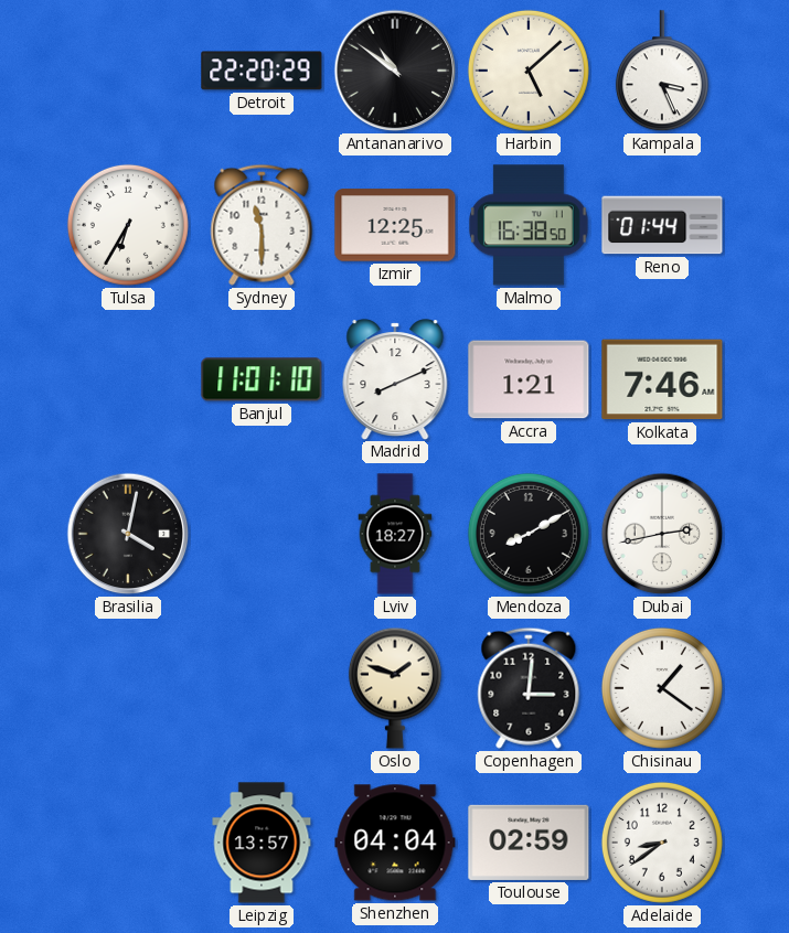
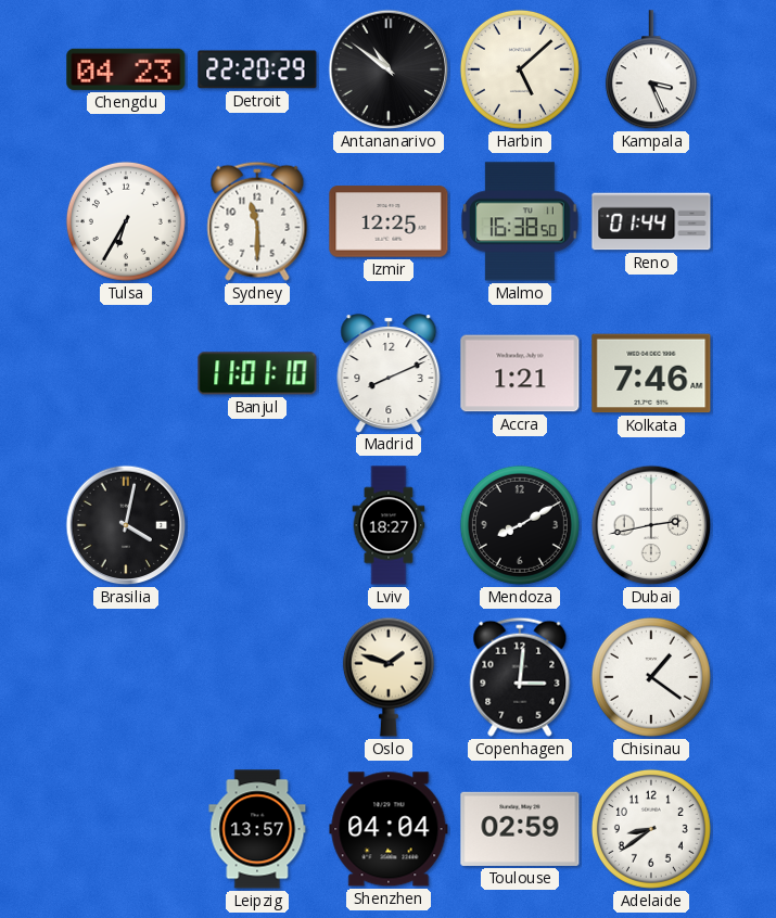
Chengdu: none -> 04:23 (126, 69)
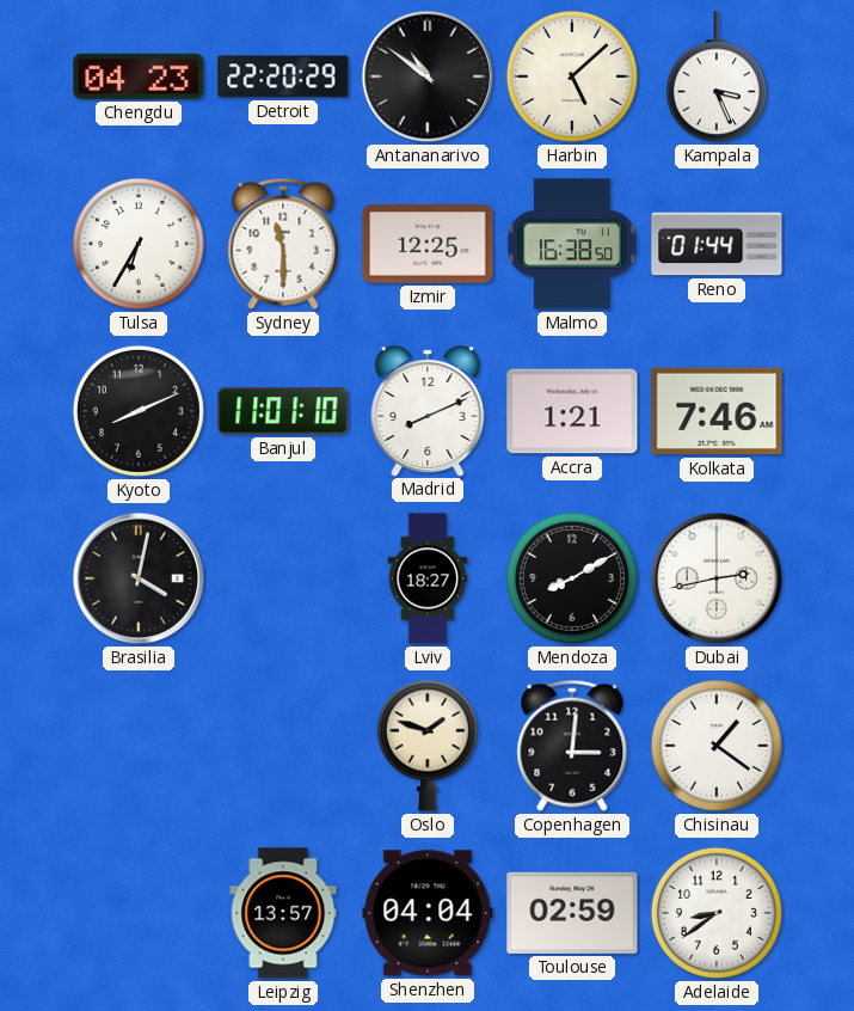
Kyoto: none -> 8:11 (139, 411)
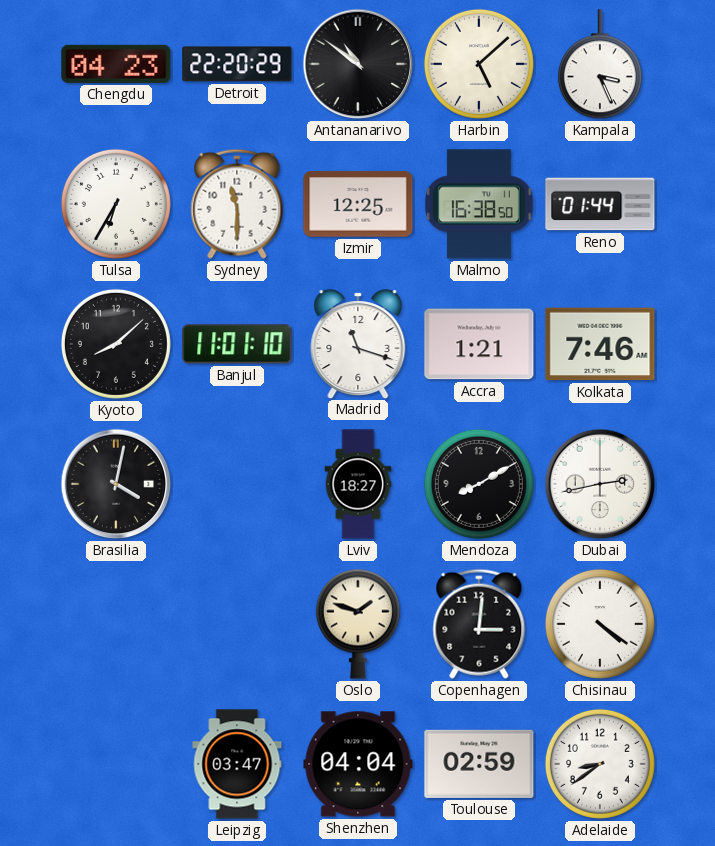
Kyoto: 8:11 -> 8:08 (116, 344)
Madrid: 8:11 -> 11:18 (358, 344)
Chisinau: 1:21 -> 4:21 (600, 624)
Leipzig: 13:57 -> 03:47 (237, 764)
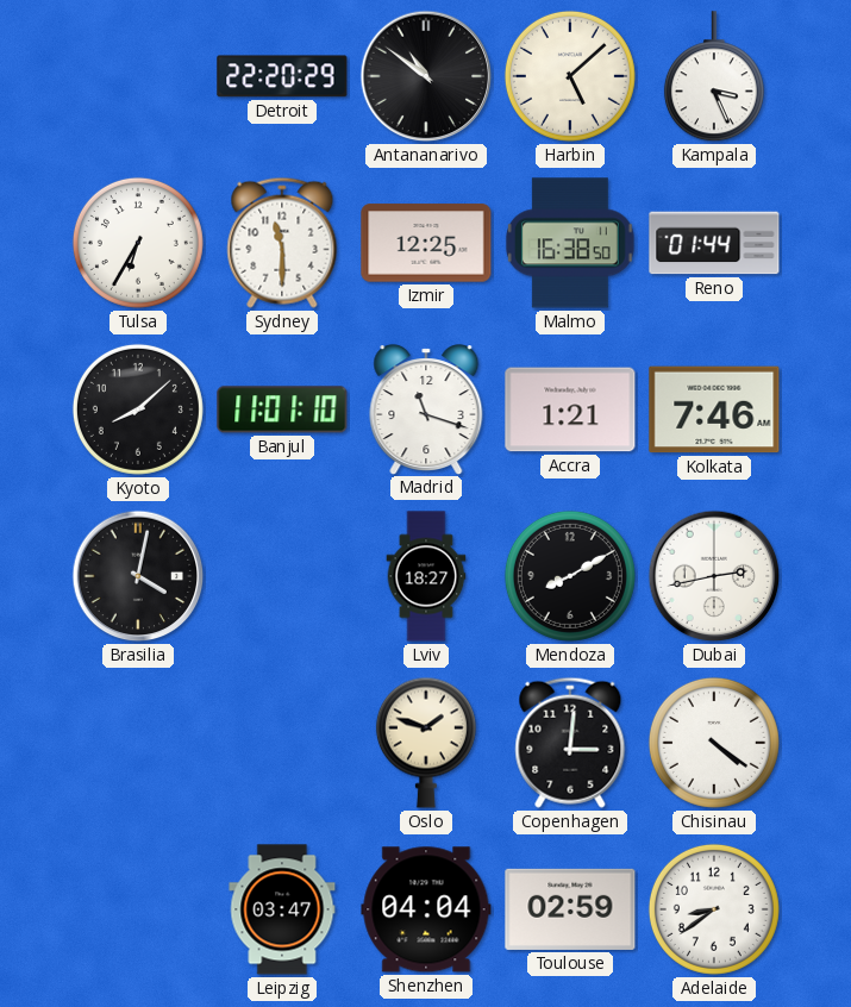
Chengdu: 04:23 -> none (116, 64)
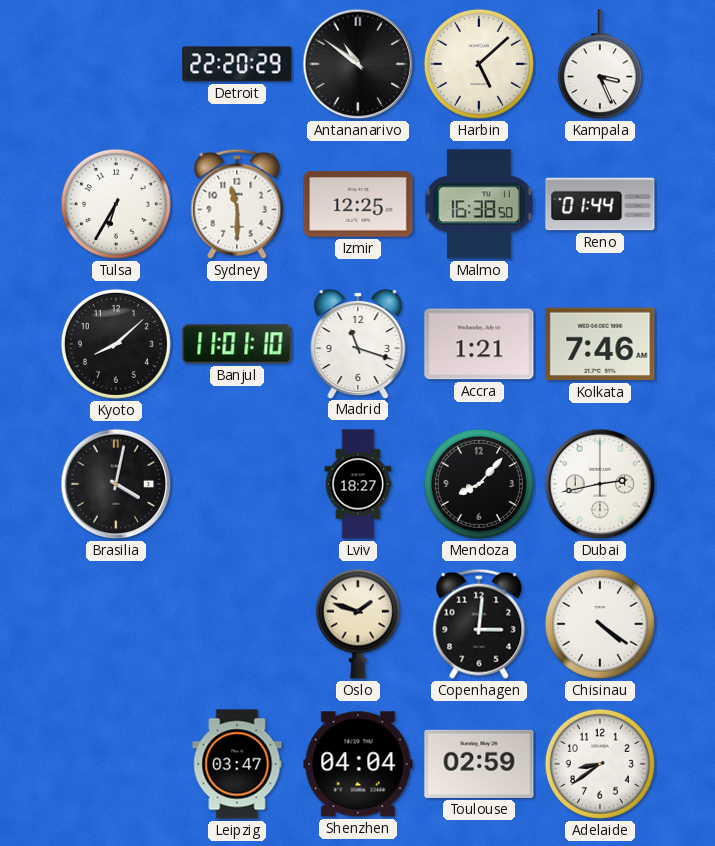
Mendoza: 8:10 -> 8:07 (479, 484)
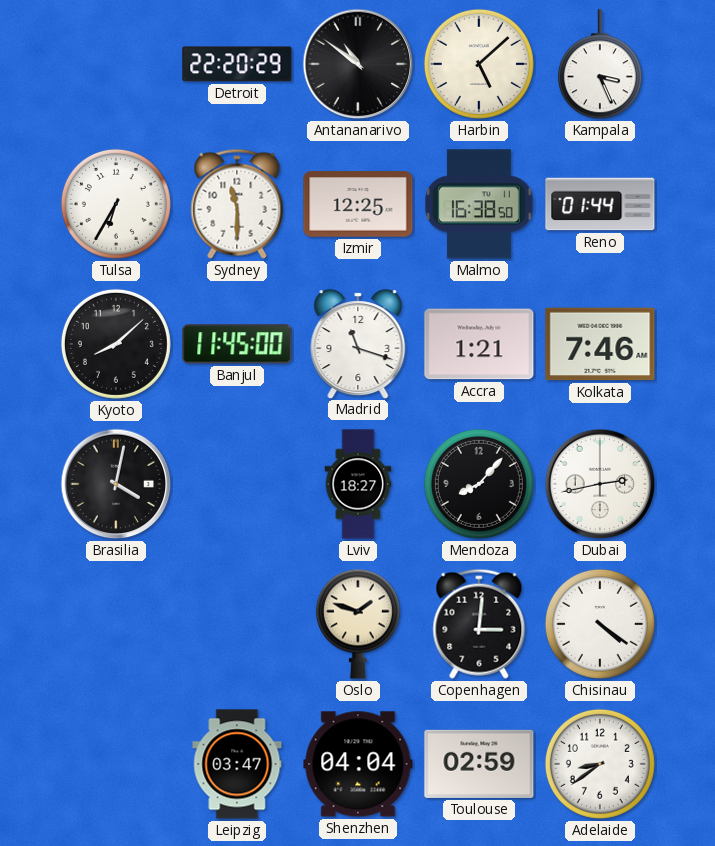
Banjul: 11:01 -> 11:45 (237, 344)
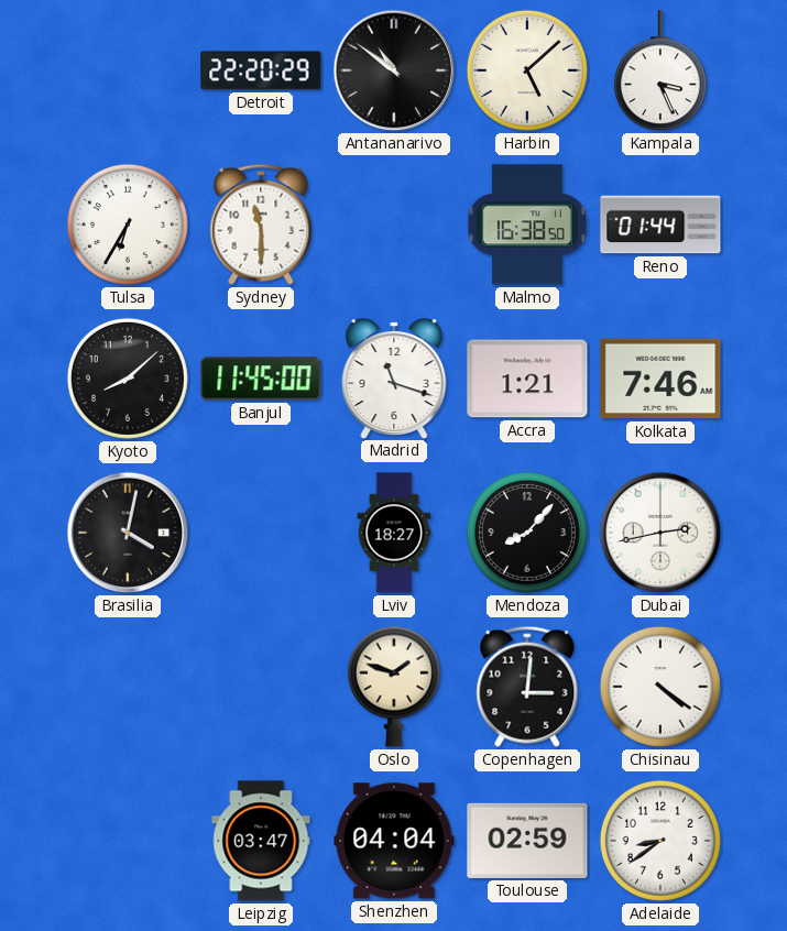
Izmir: 12:25 -> none (358, 204)
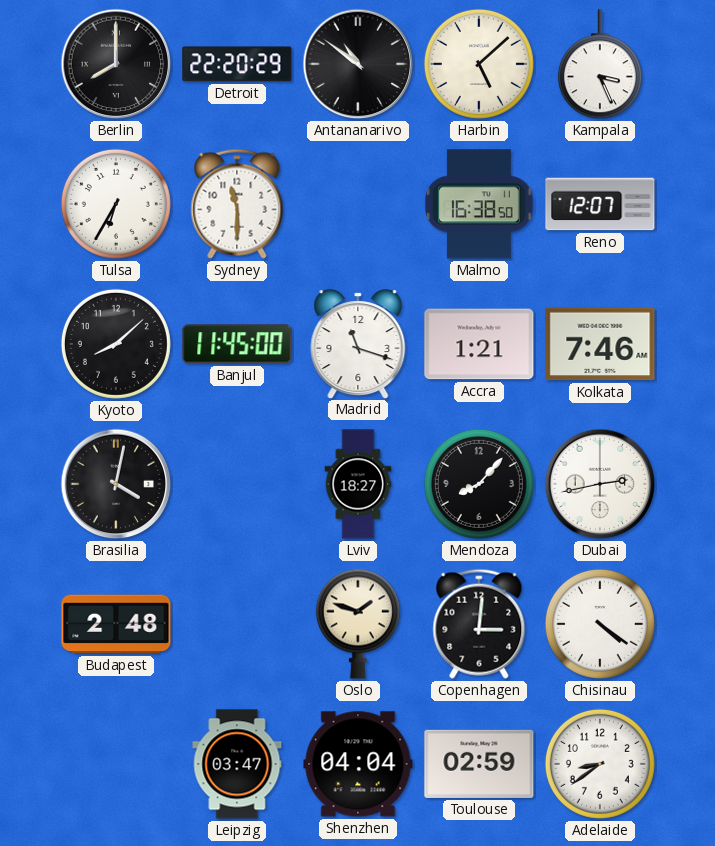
Berlin: none -> 8:00 (116, 64)
Reno: 01:44 -> 12:07 (600, 204)
Budapest: none -> 2:48 (116, 624)
